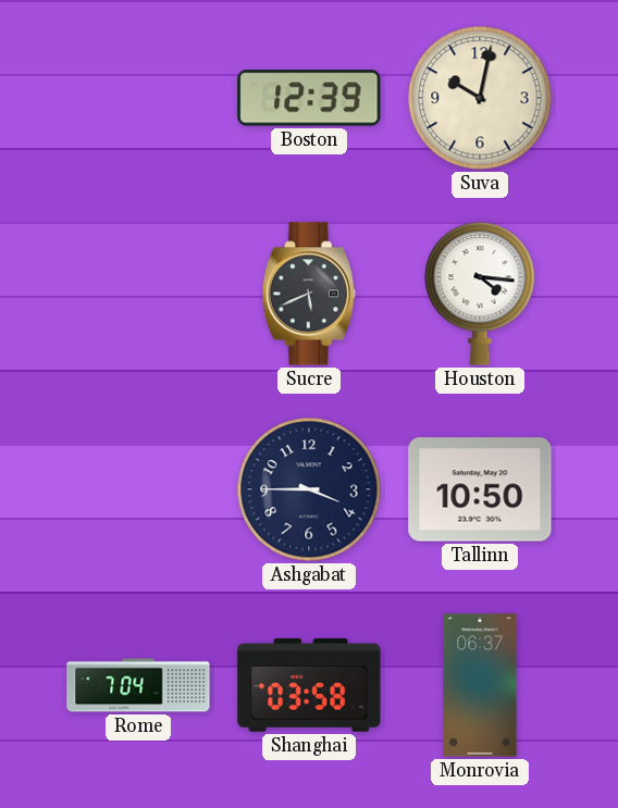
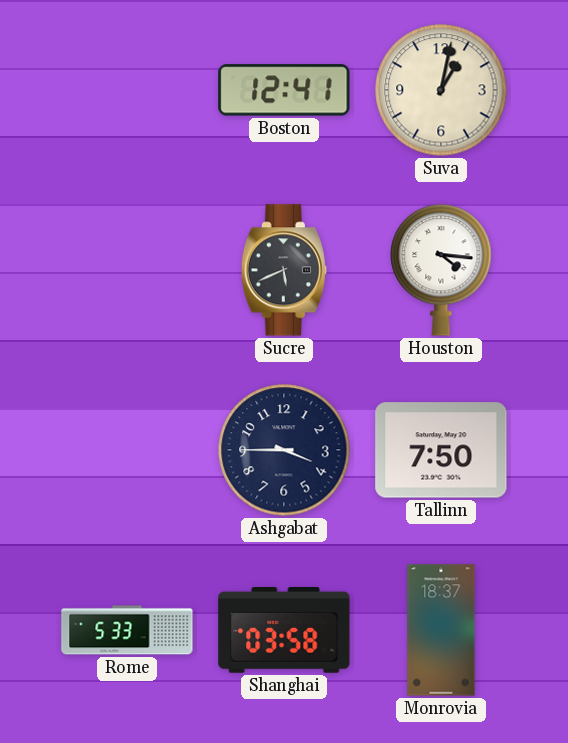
Boston: 12:39 -> 12:41 (284, 90)
Suva: 10:02 -> 1:02 (441, 90)
Tallinn: 10:50 -> 7:50 (441, 450)
Rome: 7:04 -> 5:33 (127, 630)
Monrovia: 06:37 -> 18:37 (441, 630)
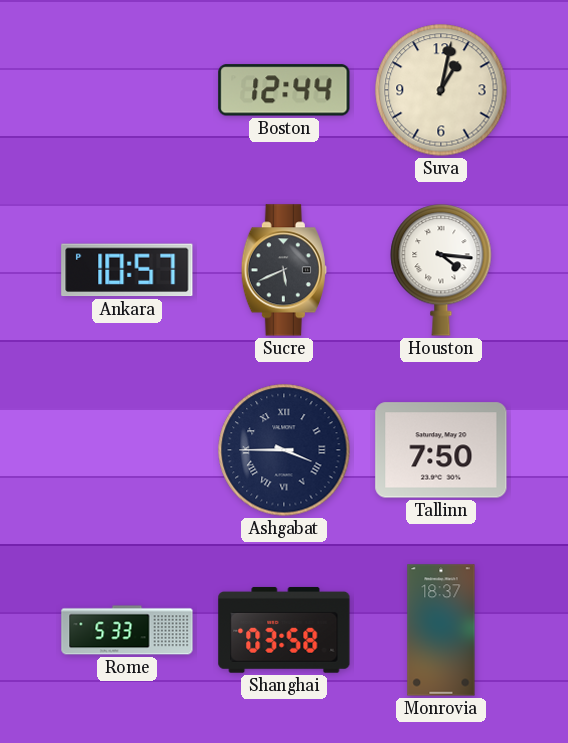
Boston: 12:41 -> 12:44 (284, 90)
Ankara: none -> 10:57 (127, 270)
Ashgabat numerals: Arabic -> Roman (284, 450)
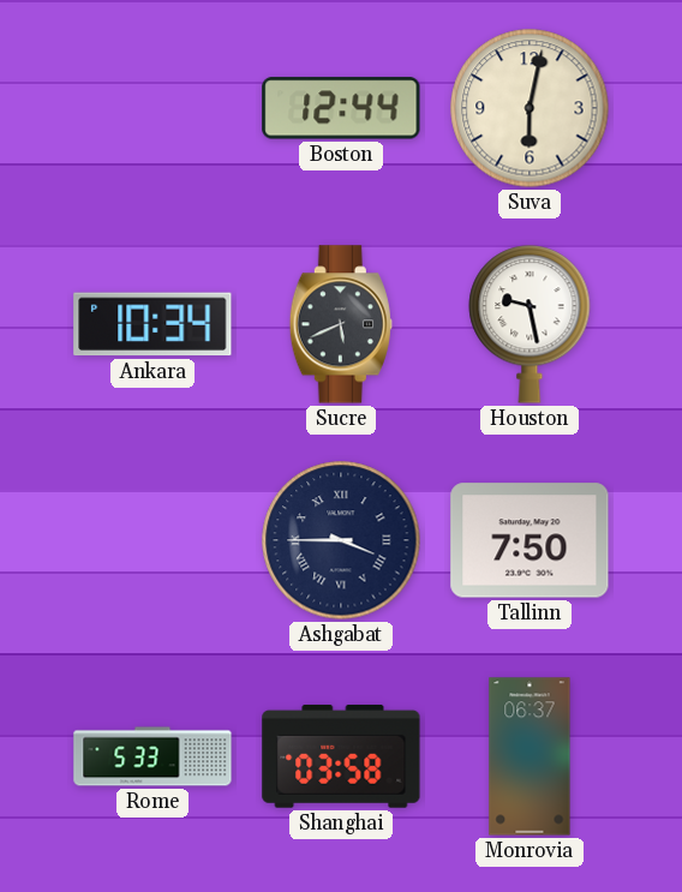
Suva: 1:02 -> 6:02 (530, 108)
Ankara: 10:57 -> 10:34 (152, 324)
Houston: 4:16 -> 9:28 (530, 324)
Monrovia: 18:37 -> 06:37 (530, 756)
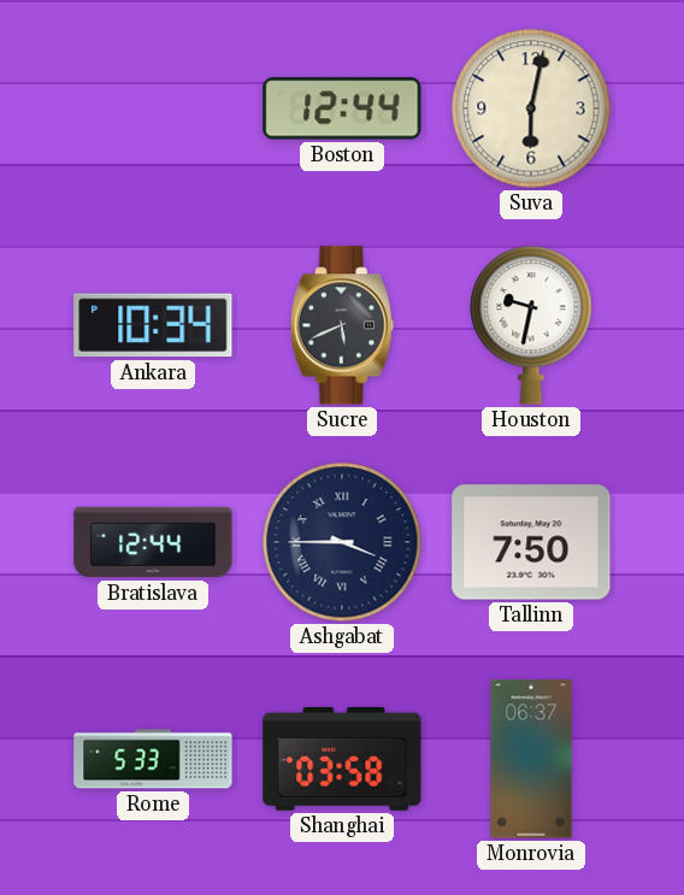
Houston: 9:28 -> 9:32 (531, 325)
Bratislava: none -> 12:44 (153, 542)
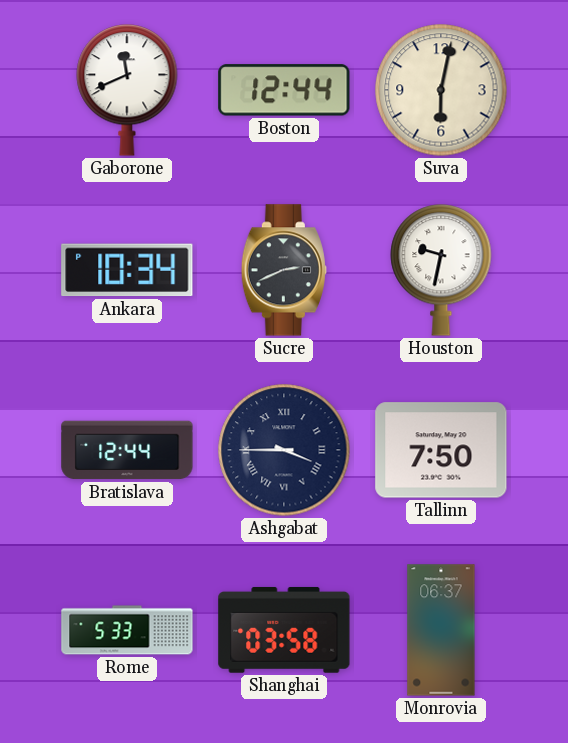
Gaborone: none -> 11:41 (127, 90)
Sucre: 5:41 -> 2:41 (284, 270)
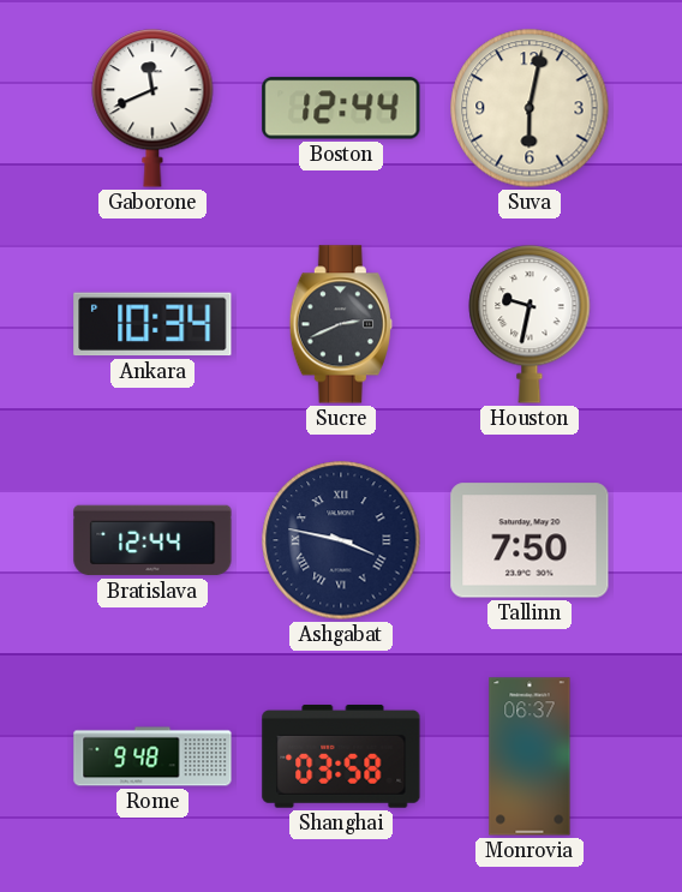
Ashgabat: 3:45 -> 3:47 (341, 540)
Rome: 5:33 -> 9:48 (152, 756)
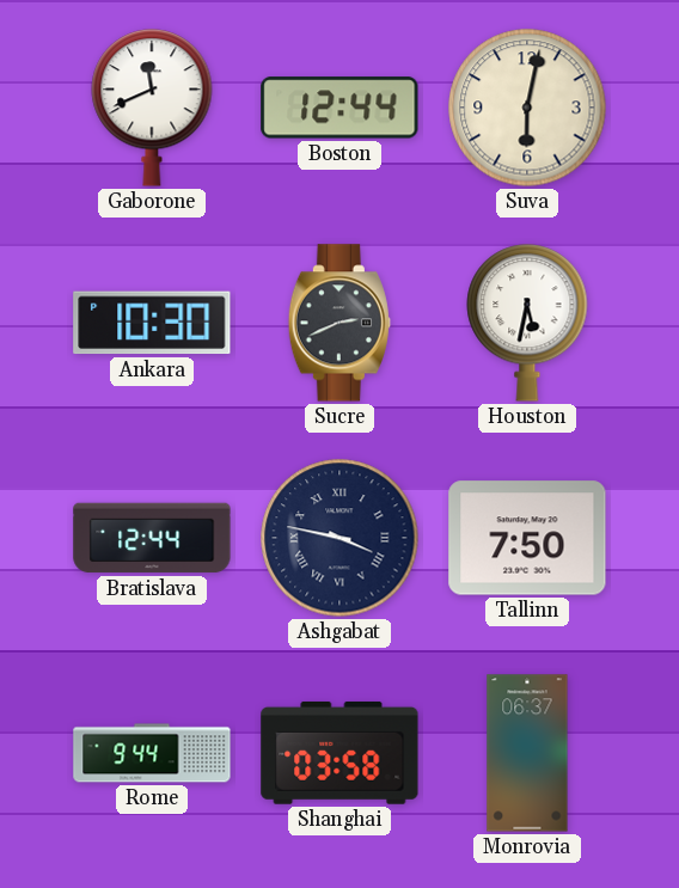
Ankara: 10:34 -> 10:30 (152, 323)
Houston: 9:32 -> 5:32 (527, 323)
Rome: 9:48 -> 9:44 (152, 753)
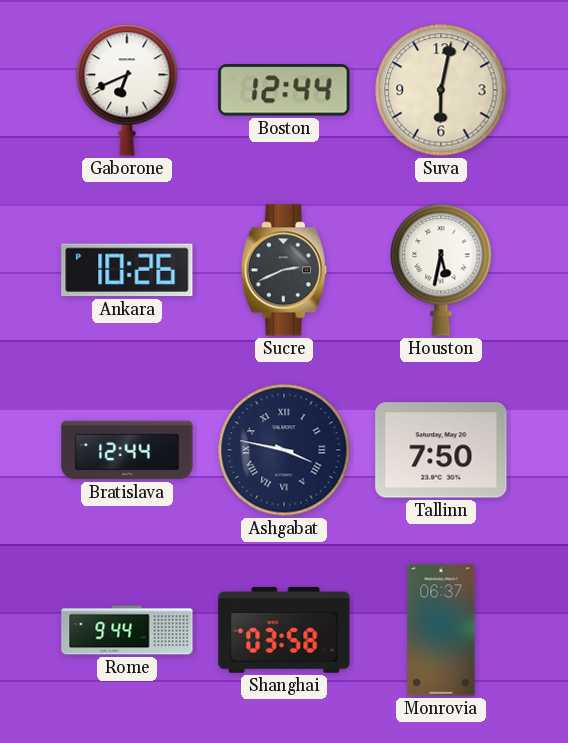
Gaborone: 11:41 -> 6:41 (127, 90)
Ankara: 10:30 -> 10:26 (127, 270)
